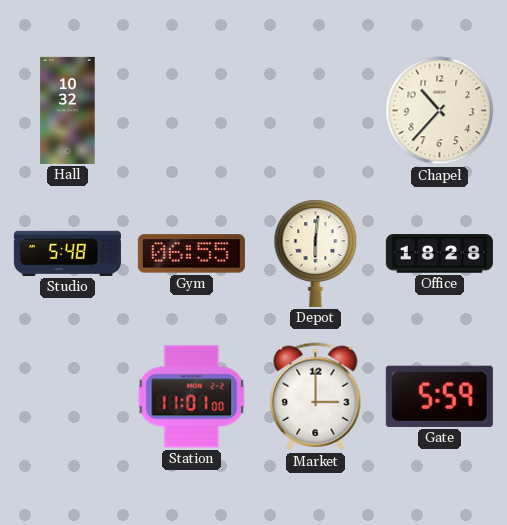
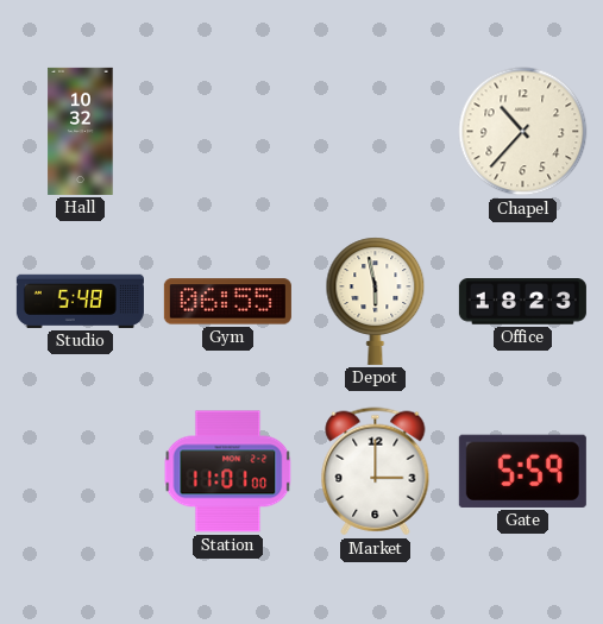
Depot: 6:01 -> 5:58 (376, 301)
Office: 18:28 -> 18:23 (522, 302)
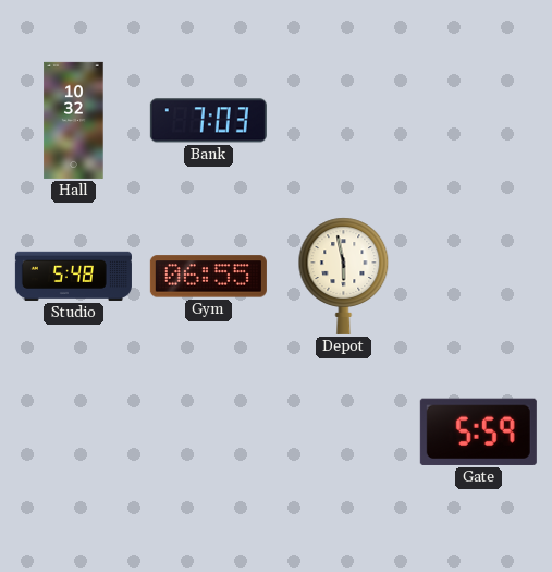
Bank: none -> 7:03 (208, 121)
Chapel: 10:37 -> none (523, 132)
Office: 18:23 -> none (522, 302)
Station: 11:01 -> none (228, 472)
Market: 3:00 -> none (376, 472)
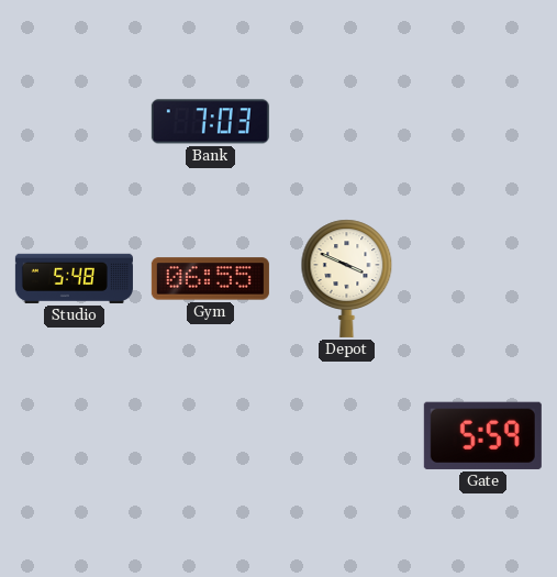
Hall: 10:32 -> none (74, 120)
Depot: 5:58 -> 3:49 (347, 278)
